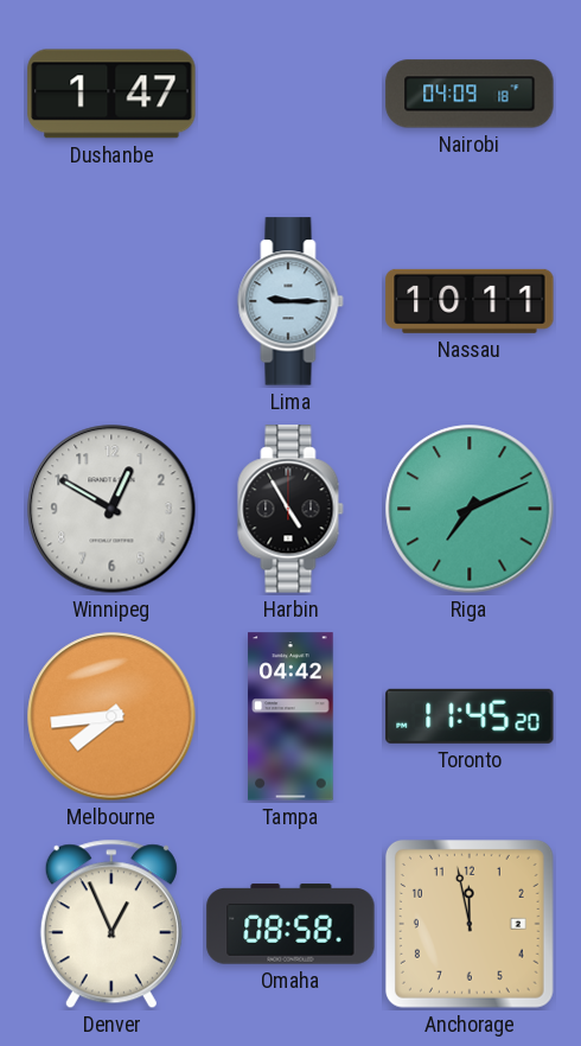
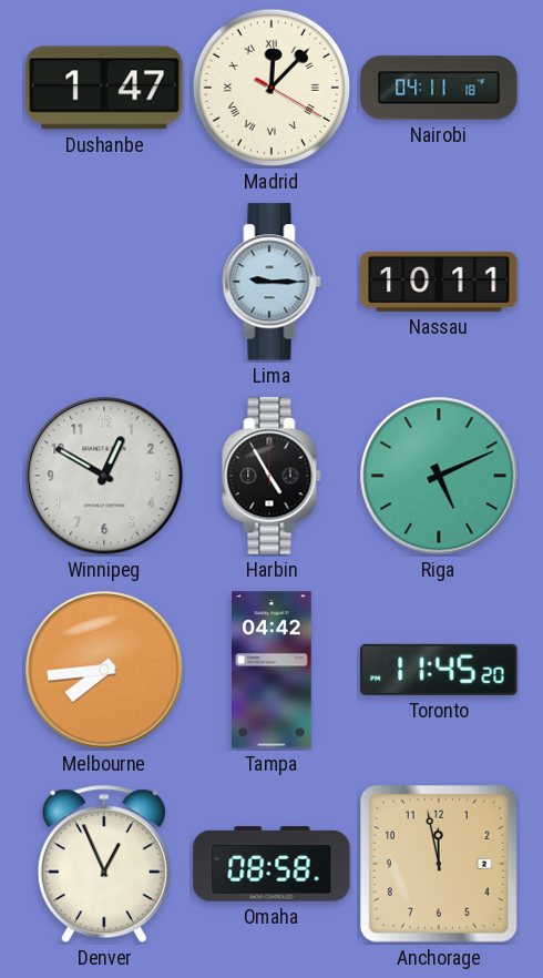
Madrid: none -> 12:07 (271, 88)
Nairobi: 04:09 -> 04:11 (439, 88)
Riga: 7:11 -> 5:11 (439, 476)
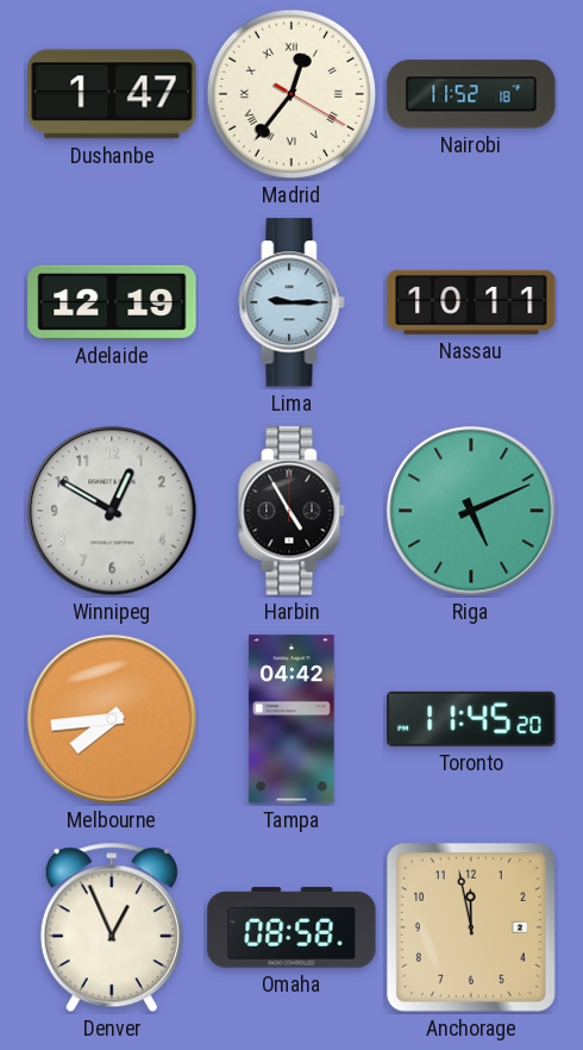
Madrid: 12:07 -> 12:36 (291, 94)
Nairobi: 04:11 -> 11:52 (471, 94)
Adelaide: none -> 12:19 (112, 302)
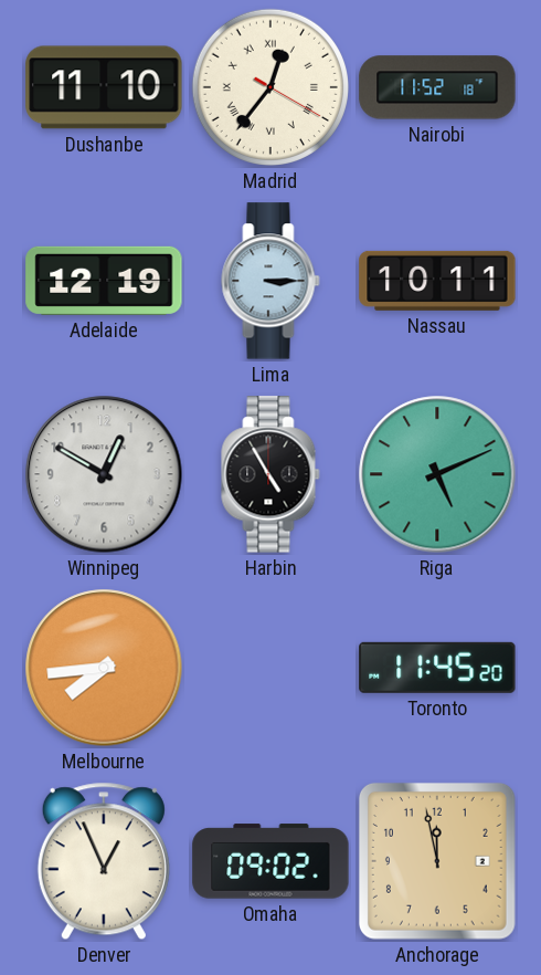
Dushanbe: 1:47 -> 11:10 (104, 87)
Lima: 9:15 -> 3:15 (270, 281)
Tampa: 04:42 -> none (291, 719)
Omaha: 08:58 -> 09:02 (270, 861)
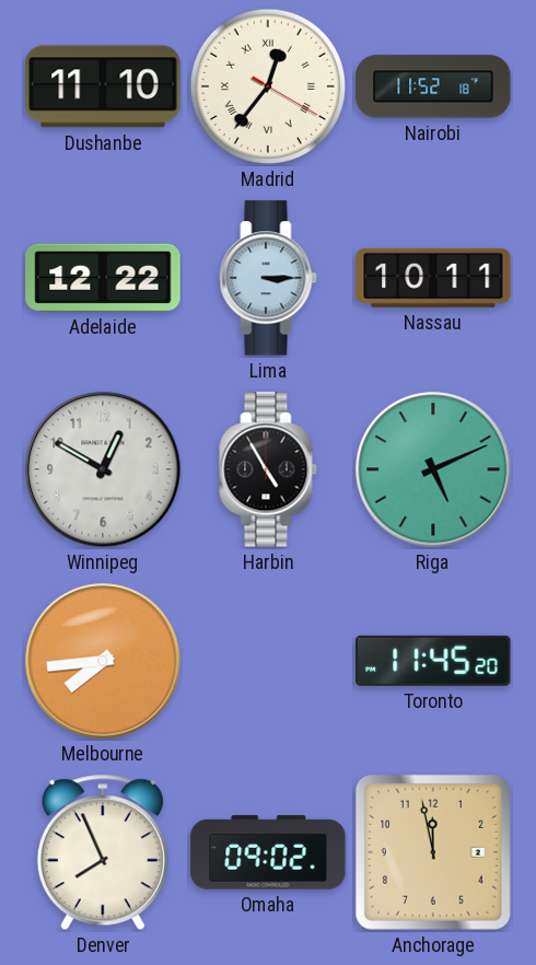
Adelaide: 12:19 -> 12:22 (103, 278)
Denver: 12:56 -> 7:56 (103, 852)
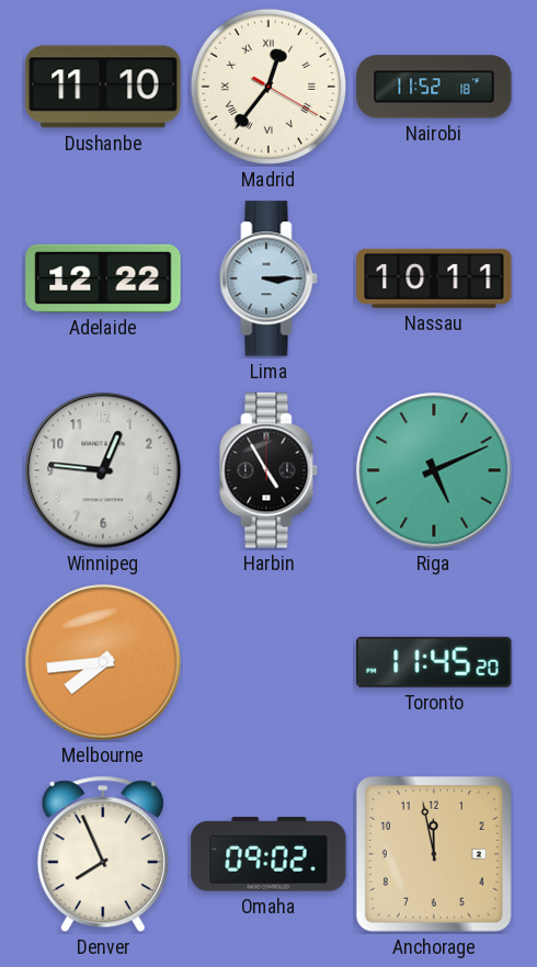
Winnipeg: 12:50 -> 12:46 (103, 470)
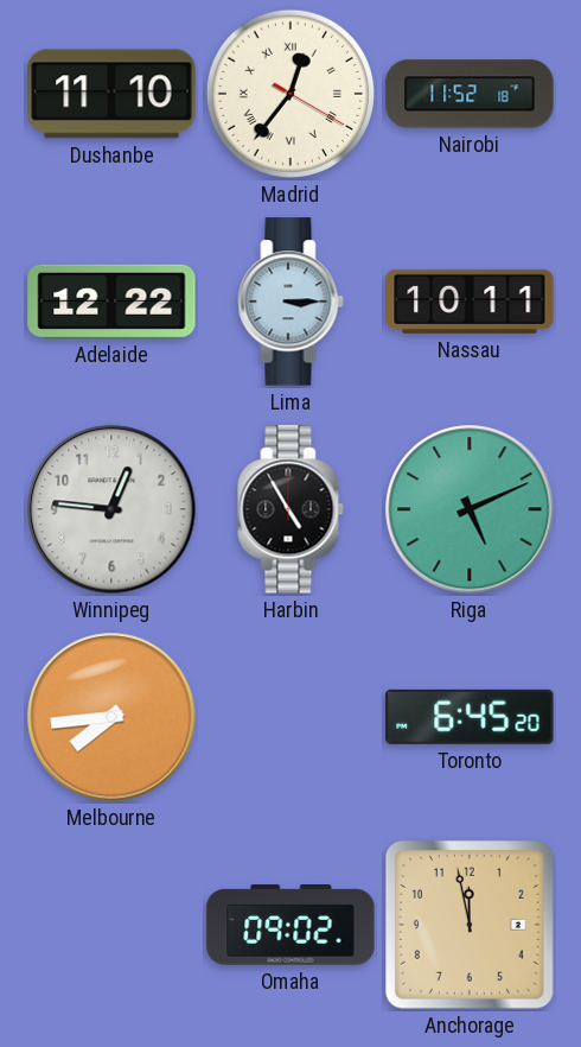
Toronto: 11:45 -> 6:45 (470, 717)
Denver: 7:56 -> none (103, 854)
